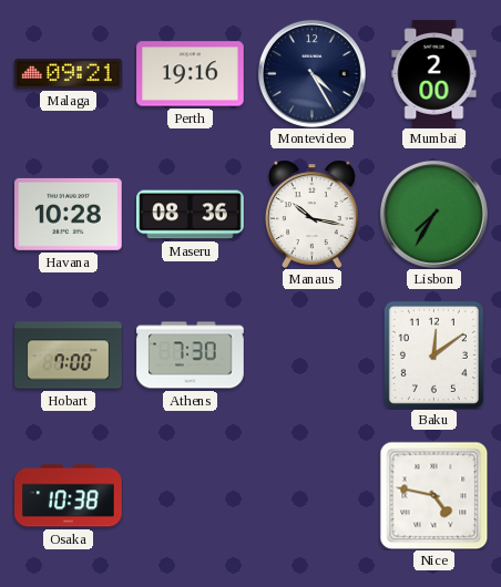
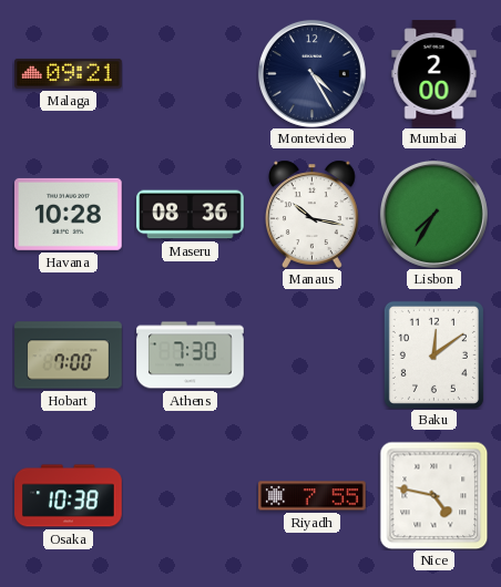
Perth: 19:16 -> none (191, 74)
Riyadh: none -> 7:55 (313, 496)
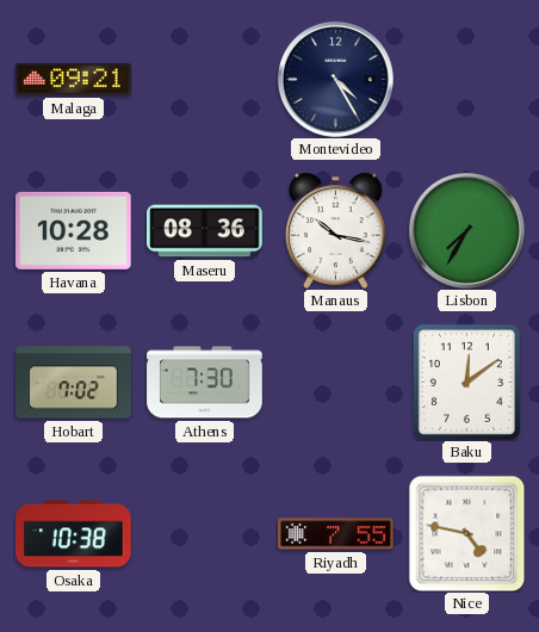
Mumbai: 2:00 -> none (434, 74)
Hobart: 7:00 -> 7:02 (74, 383)
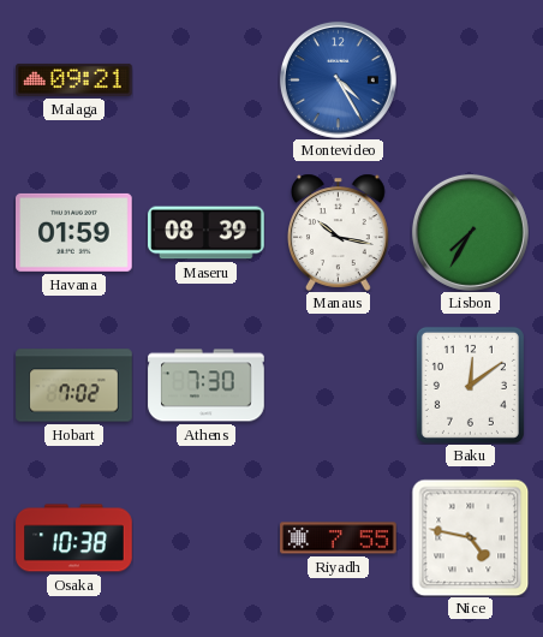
Montevideo dial: navy -> blue (338, 79)
Havana: 10:28 -> 01:59 (74, 232)
Maseru: 08:36 -> 08:39 (207, 233)
